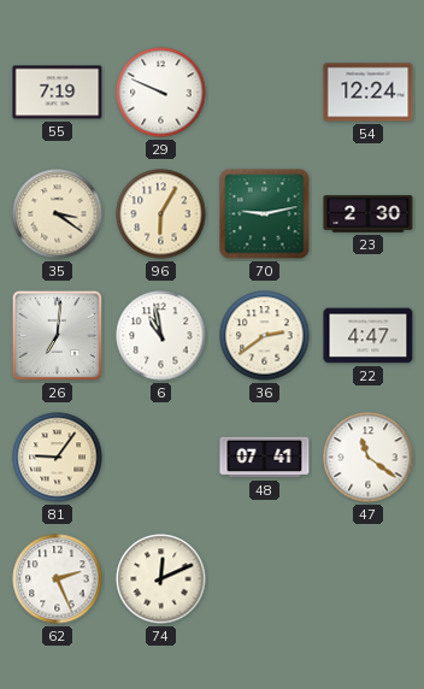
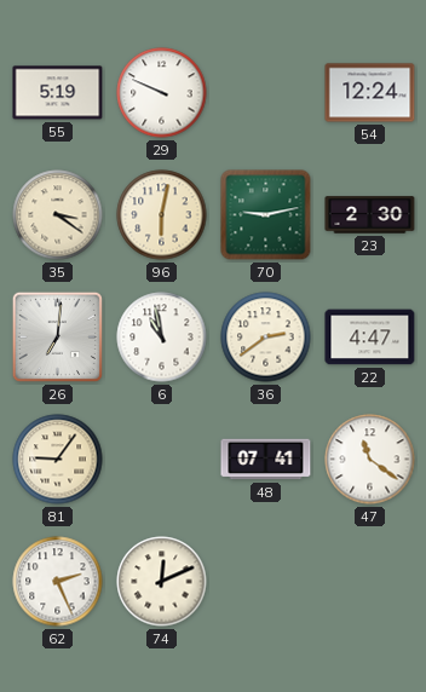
55: 7:19 -> 5:19 (58, 93)
96: 6:05 -> 6:02 (162, 215)
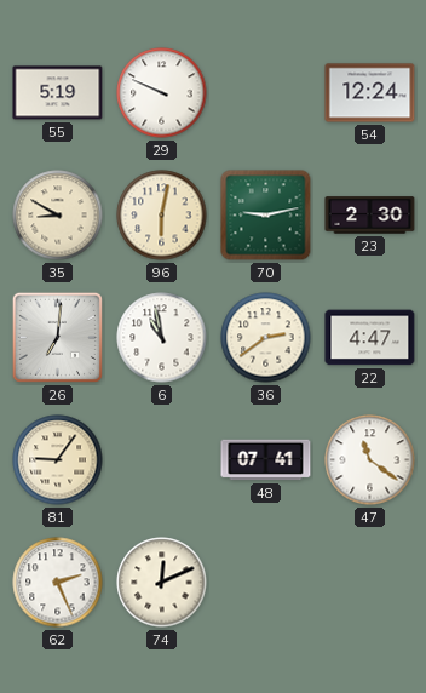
35: 3:21 -> 8:50 (58, 216)
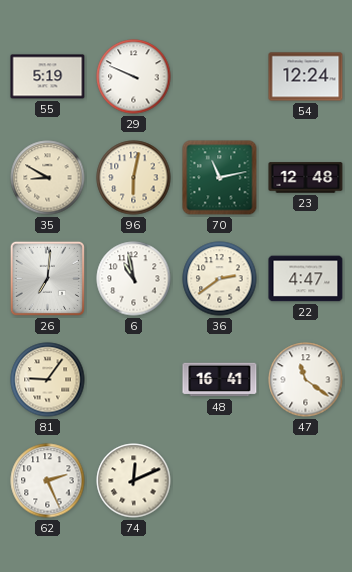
70: 9:13 -> 11:13 (220, 178)
23: 2:30 -> 12:48 (306, 178)
48: 07:41 -> 16:41 (220, 380)
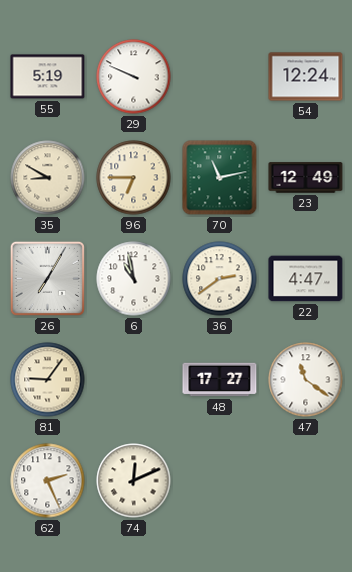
96: 6:02 -> 6:45 (134, 178)
23: 12:48 -> 12:49 (306, 178)
26: 7:01 -> 7:05 (47, 278)
48: 16:41 -> 17:27 (220, 380)
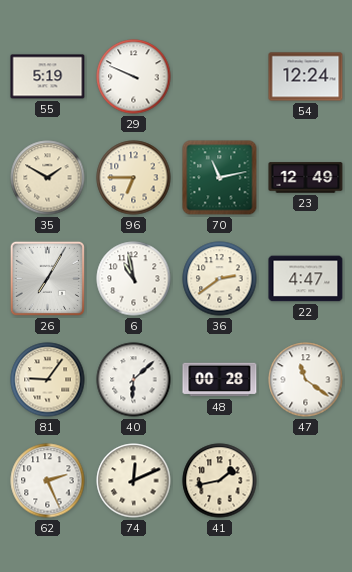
35: 8:50 -> 1:50 (48, 178)
40: none -> 6:08 (134, 380)
48: 17:27 -> 00:28 (220, 380)
41: none -> 1:43 (220, 481)
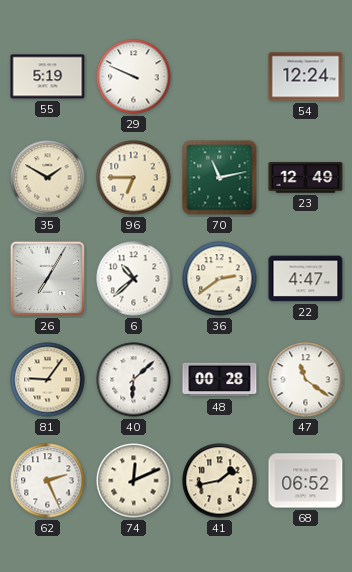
6: 10:58 -> 10:38 (134, 279)
68: none -> 06:52 (306, 481)
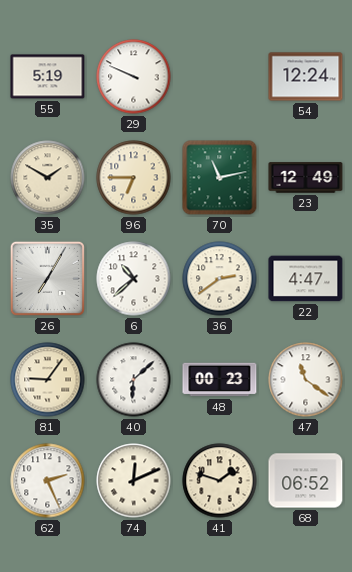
48: 00:28 -> 00:23 (220, 380)
41: 1:43 -> 1:48 (220, 481)
